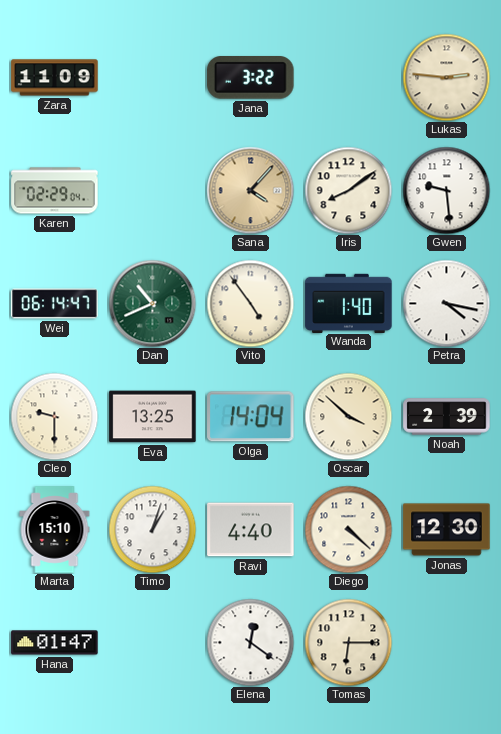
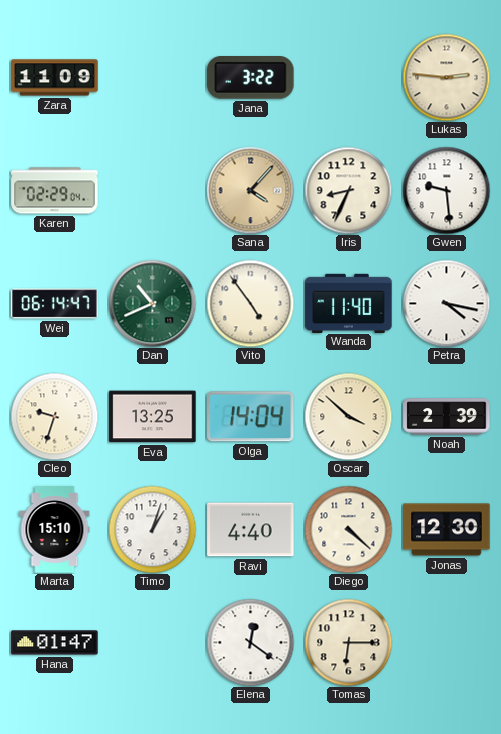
Iris: 8:09 -> 8:34 (348, 190)
Wanda: 1:40 -> 11:40 (349, 303)
Cleo: 9:30 -> 9:33 (54, 416)
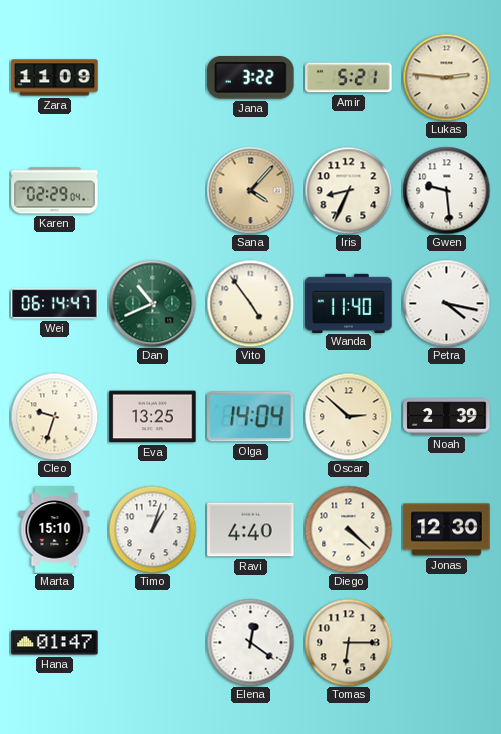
Amir: none -> 5:21 (349, 78)
Oscar: 3:52 -> 2:52 (348, 416)
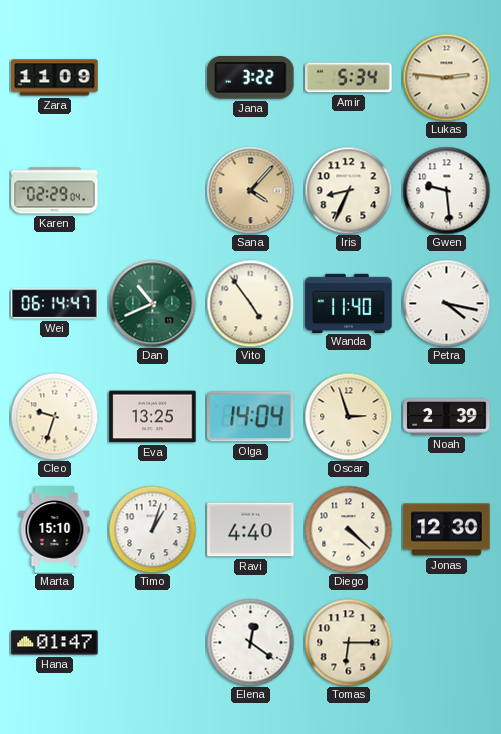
Amir: 5:21 -> 5:34 (349, 78)
Oscar: 2:52 -> 2:57 (348, 416)
